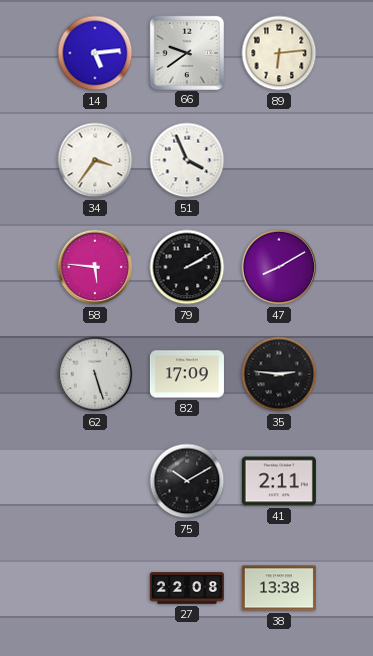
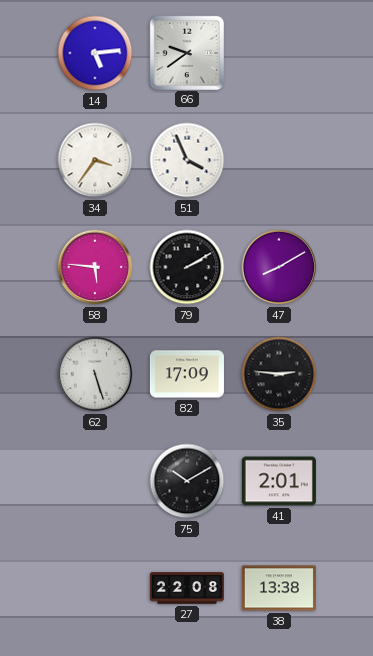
89: 6:14 -> none (279, 53)
41: 2:11 -> 2:01 (279, 481)
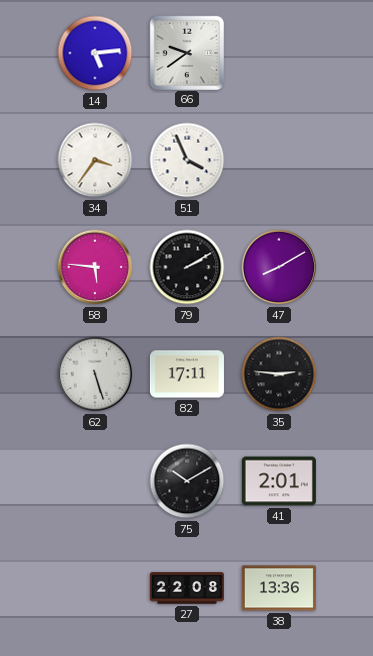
82: 17:09 -> 17:11 (187, 374)
38: 13:38 -> 13:36 (279, 588)
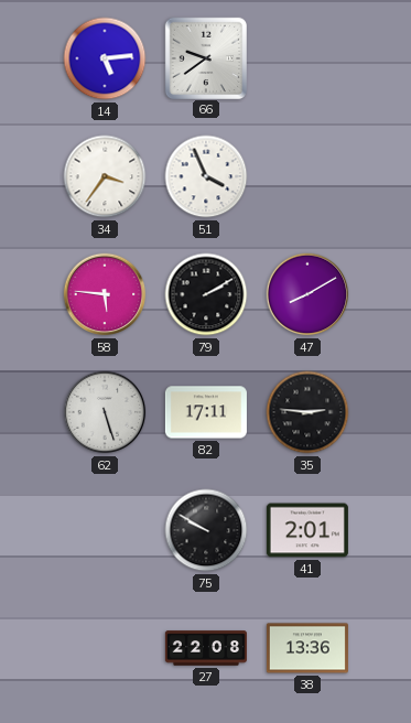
75: 10:10 -> 9:50 (206, 530)
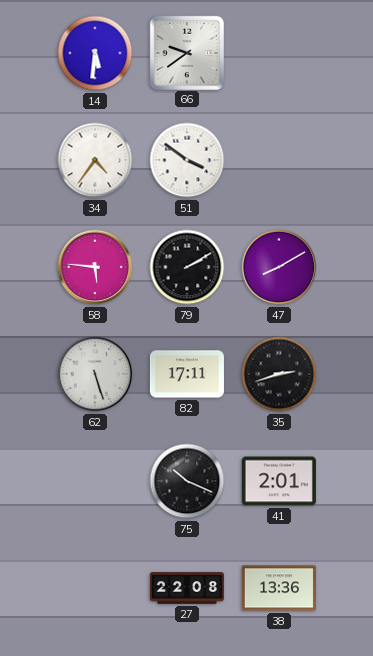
14: 5:14 -> 5:31 (95, 53)
34: 3:36 -> 4:36 (95, 160)
51: 3:56 -> 3:51 (187, 160)
35: 2:46 -> 2:42 (279, 374)
75: 9:50 -> 10:19 (187, 481)
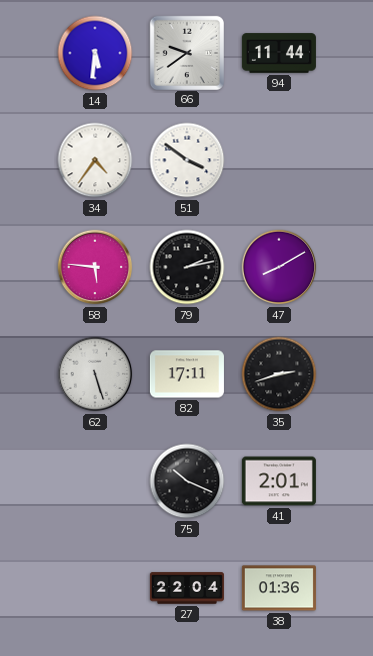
94: none -> 11:44 (279, 53)
79: 2:10 -> 2:13 (187, 267)
27: 22:08 -> 22:04 (187, 588)
38: 13:36 -> 01:36 (279, 588)
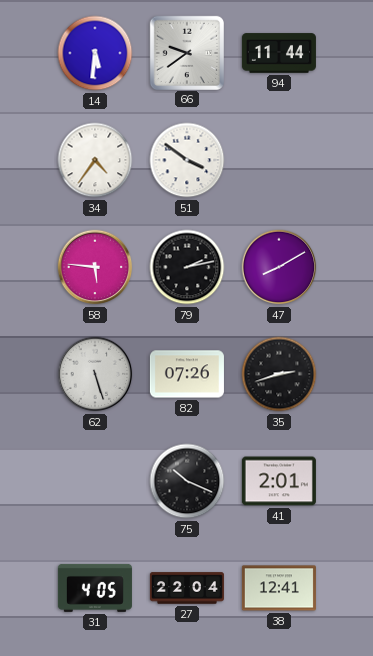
82: 17:11 -> 07:26 (187, 374)
31: none -> 4:05 (95, 588)
38: 01:36 -> 12:41 (279, 588)
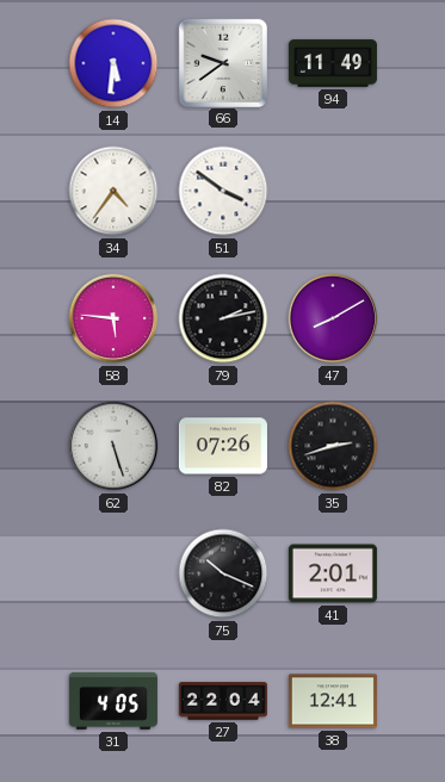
94: 11:44 -> 11:49 (333, 63)
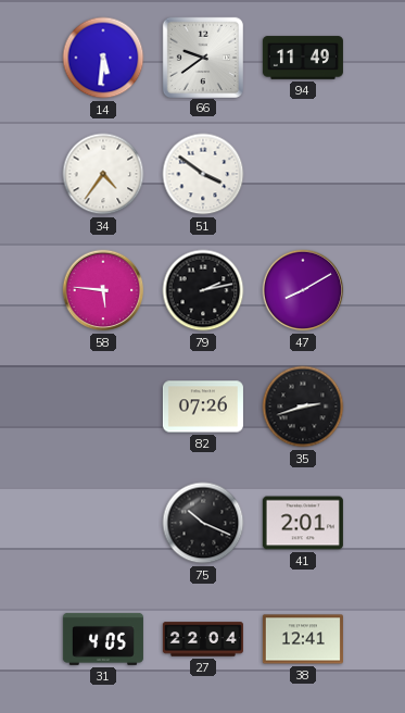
62: 5:27 -> none (113, 446)
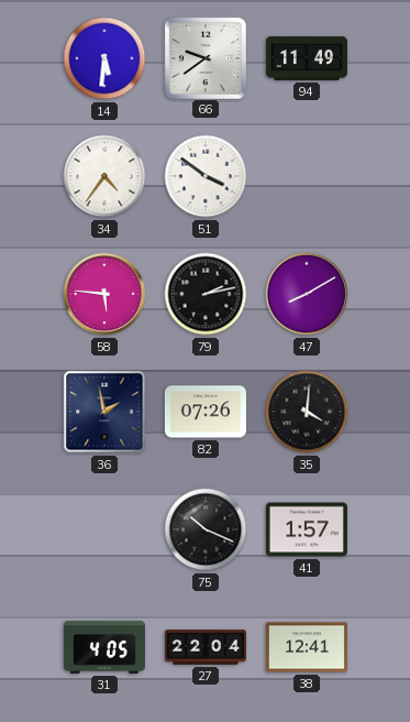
36: none -> 1:58 (104, 412)
35: 2:42 -> 4:01 (307, 412)
41: 2:01 -> 1:57 (307, 529)
